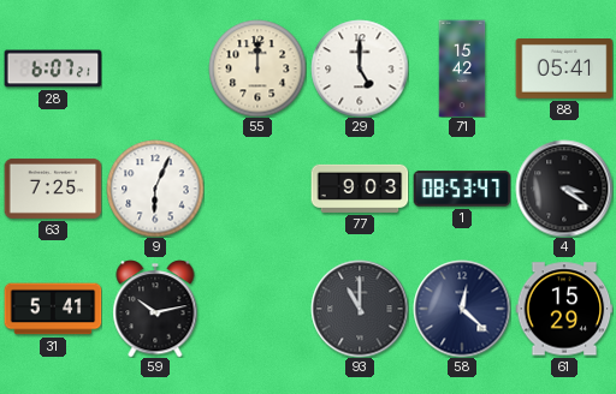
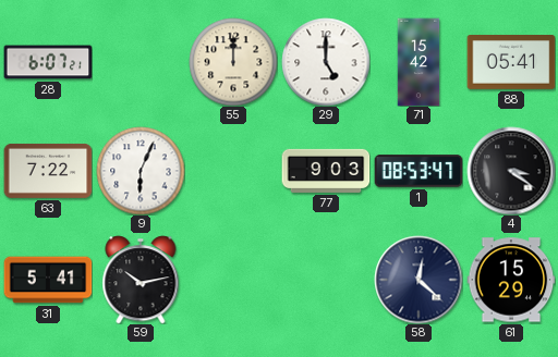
63: 7:25 -> 7:22 (48, 171)
93: 11:00 -> none (360, 309)
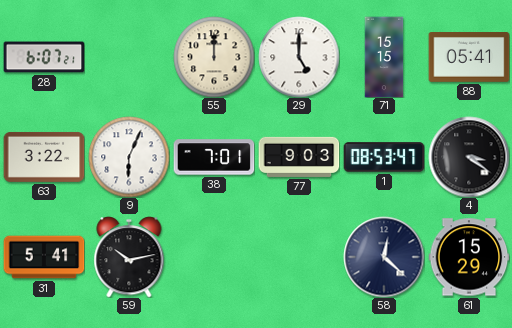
71: 15:42 -> 15:15 (384, 57)
63: 7:22 -> 3:22 (44, 157)
38: none -> 7:01 (214, 157)
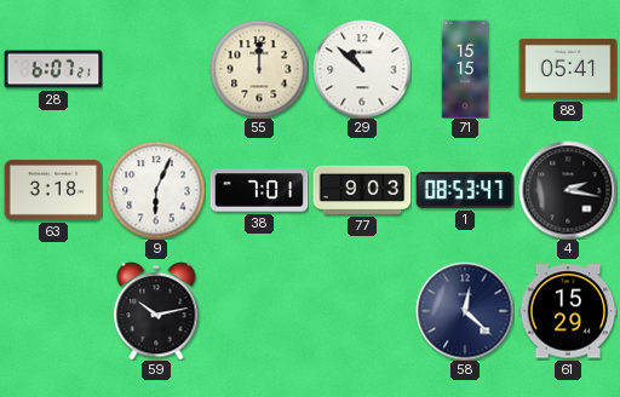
29: 5:00 -> 10:52 (362, 69)
63: 3:22 -> 3:18 (53, 190)
4: 3:21 -> 2:17 (568, 190)
31: 5:41 -> none (44, 257)
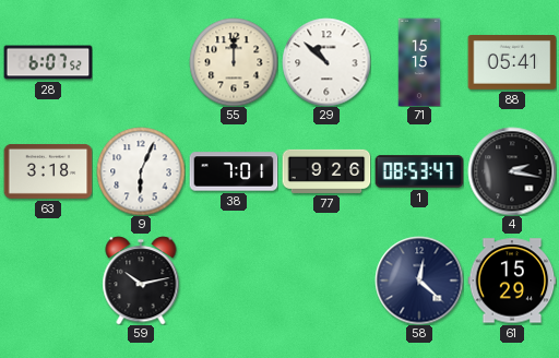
28: 6:07:21 -> 6:07:52 (48, 62)
77: 9:03 -> 9:26 (326, 171)
